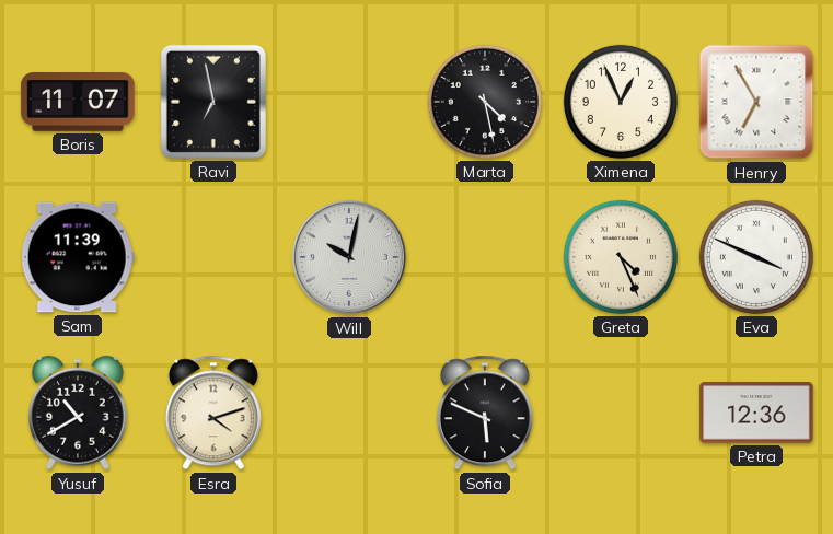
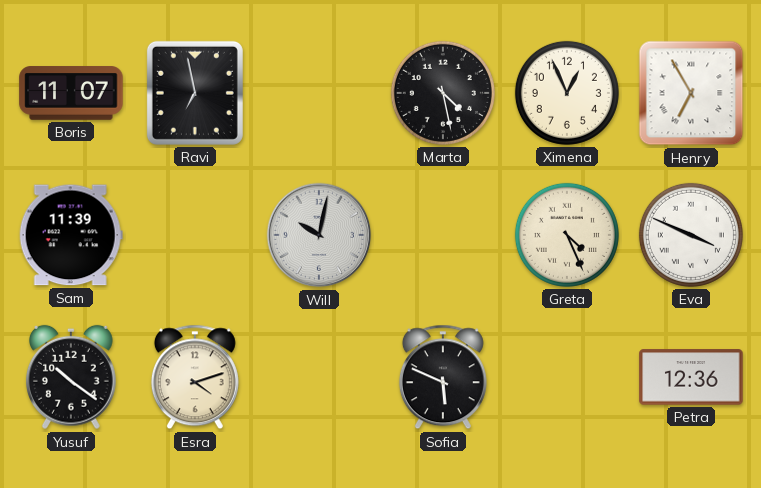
Yusuf: 10:40 -> 10:21 (72, 377)
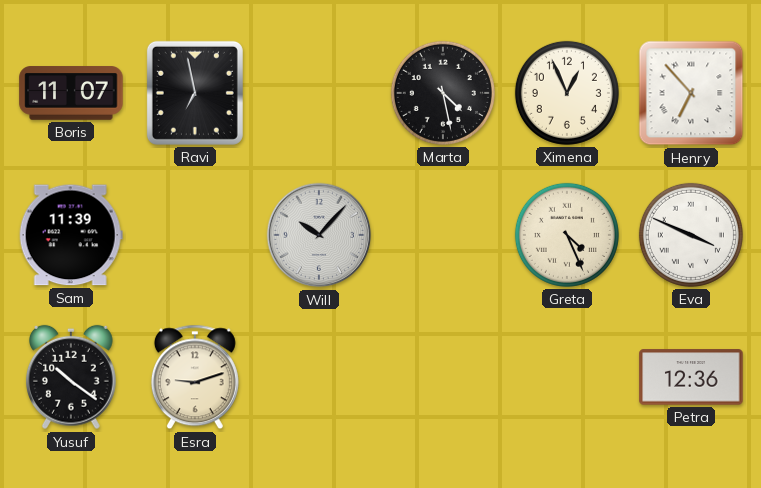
Henry: 6:55 -> 6:53 (691, 93)
Will: 10:02 -> 10:07 (319, 235)
Esra: 4:12 -> 9:12 (195, 377)
Sofia: 5:49 -> none (443, 377)
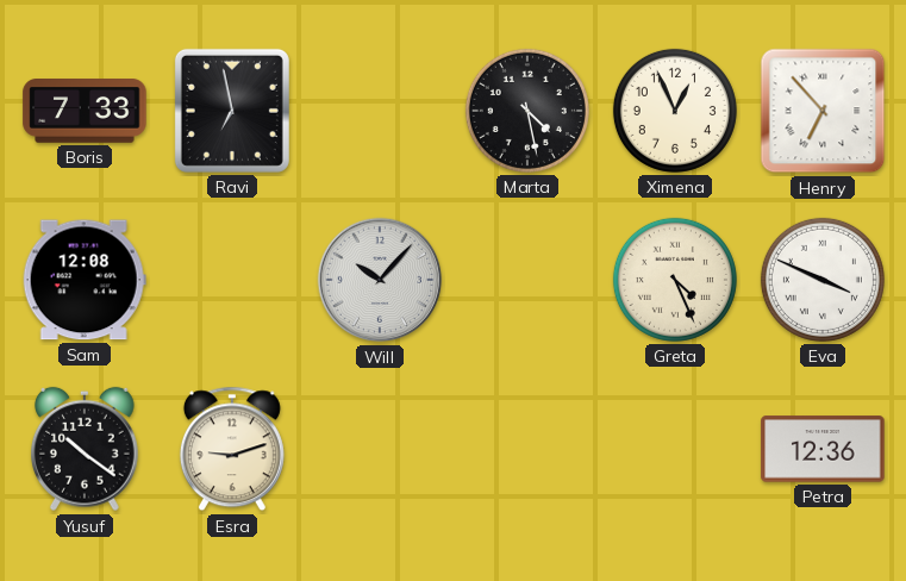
Boris: 11:07 -> 7:33 (85, 111)
Sam: 11:39 -> 12:08 (85, 280)
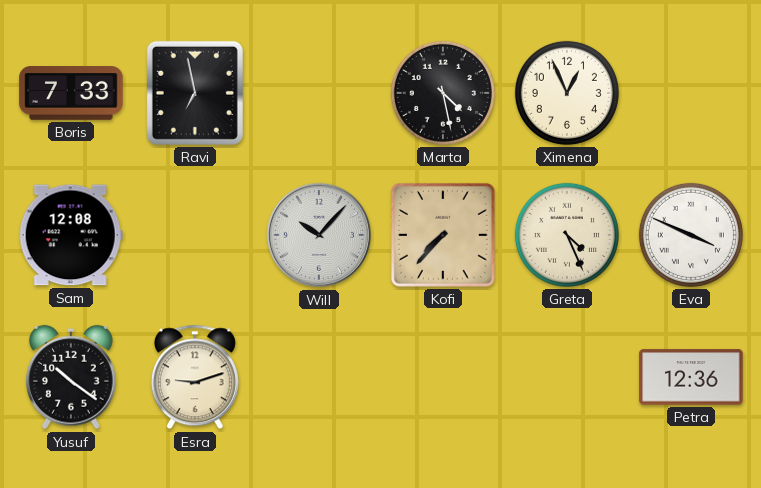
Henry: 6:53 -> none (823, 111)
Kofi: none -> 7:37 (443, 235)
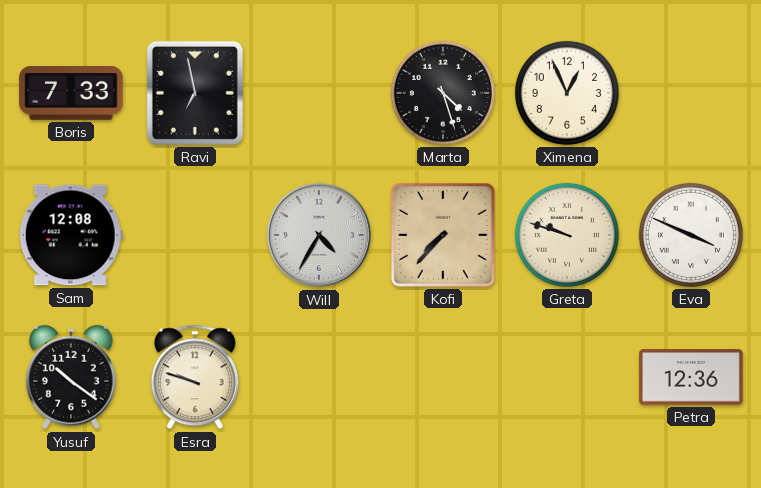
Marta: 4:28 -> 4:27 (443, 93)
Will: 10:07 -> 4:35 (319, 235)
Greta: 4:26 -> 9:48 (567, 235)
Esra: 9:12 -> 9:48 (195, 377)
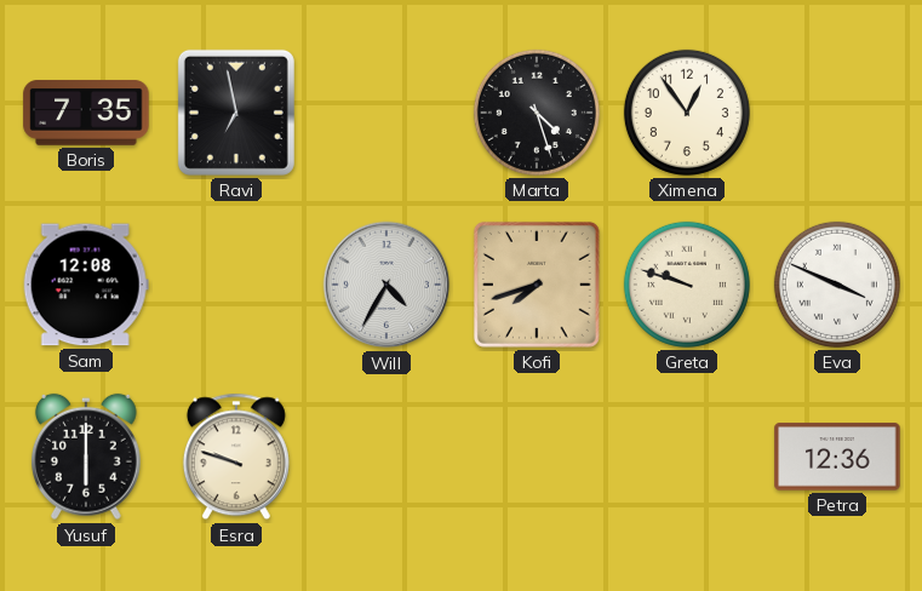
Boris: 7:33 -> 7:35 (86, 113)
Ximena: 12:56 -> 12:54 (687, 113)
Kofi: 7:37 -> 7:42 (537, 285)
Yusuf: 10:21 -> 6:00 (87, 457)
